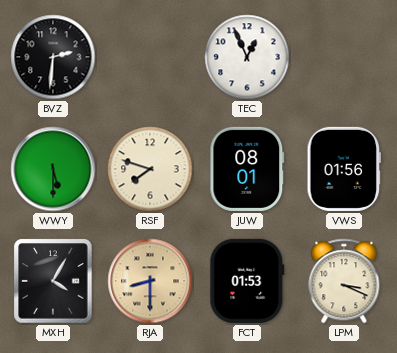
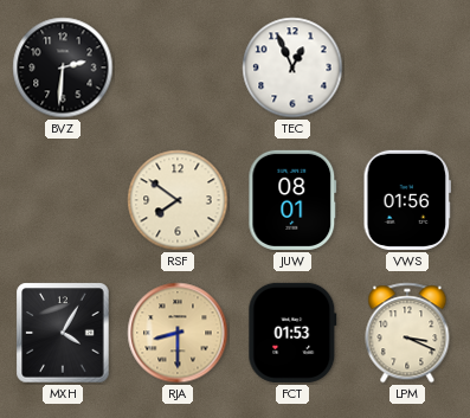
WWY: 5:30 -> none (53, 169)
RSF: 7:48 -> 7:51 (178, 200)
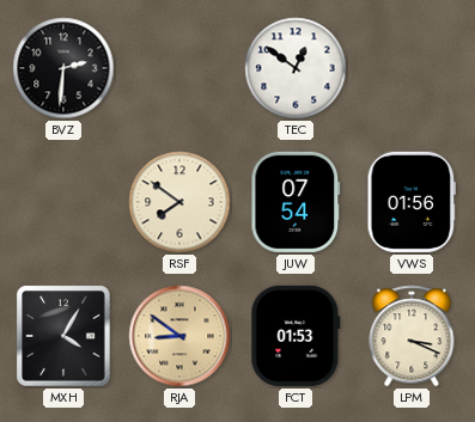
TEC: 12:56 -> 12:51 (296, 68)
JUW: 08:01 -> 07:54 (296, 202)
RJA: 8:30 -> 8:51 (179, 336)
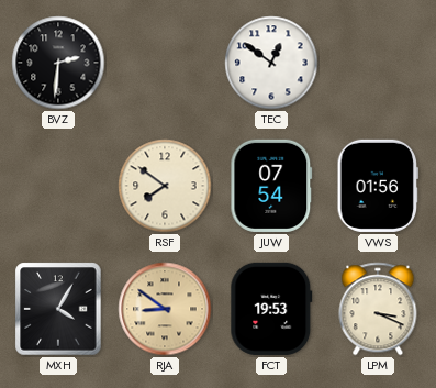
FCT: 01:53 -> 19:53 (271, 309)
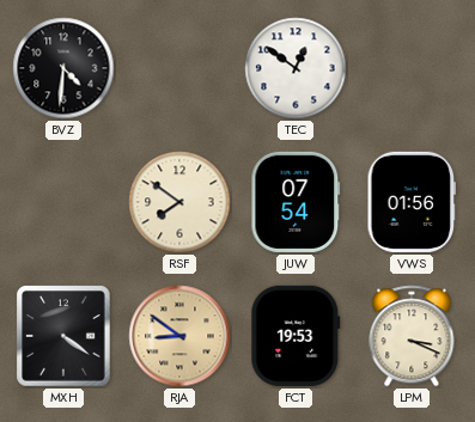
BVZ: 2:31 -> 4:31 (63, 68)
MXH: 4:05 -> 4:21 (63, 336)
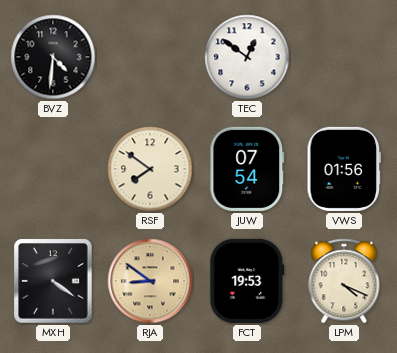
LPM: 3:19 -> 4:19 (344, 281)
